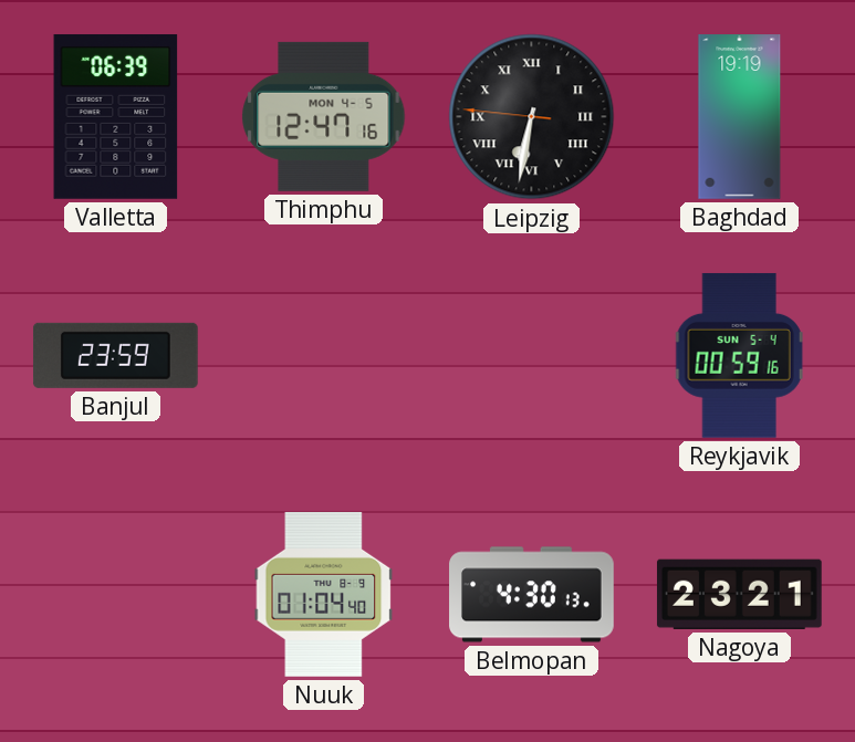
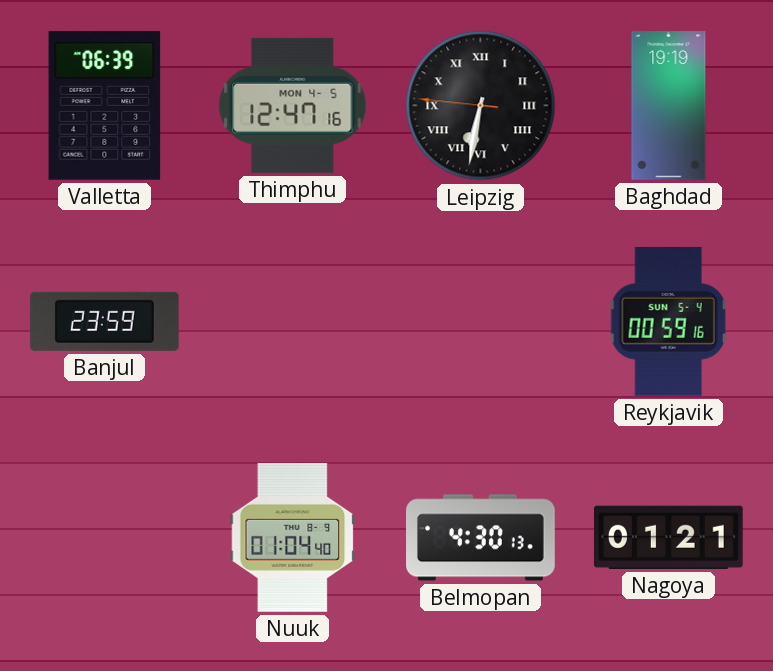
Nagoya: 23:21 -> 01:21 (668, 537)
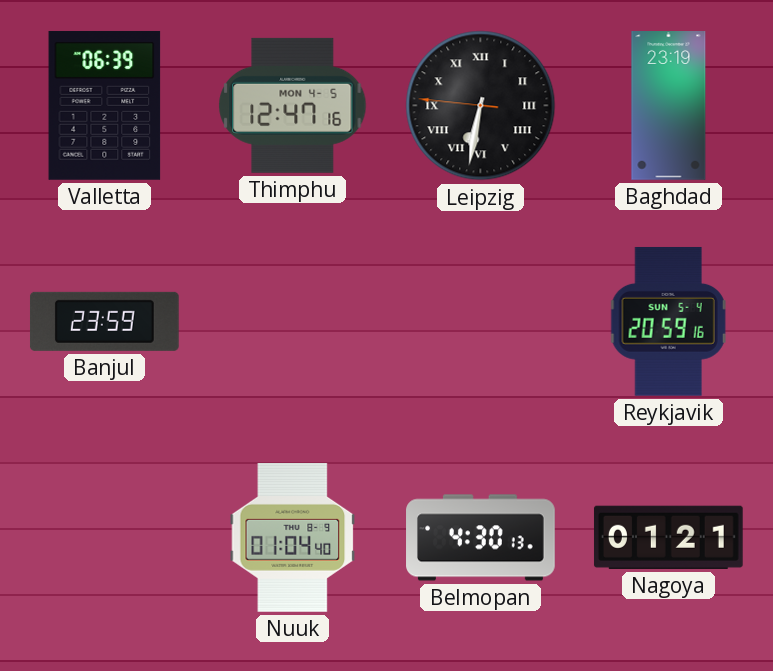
Baghdad: 19:19 -> 23:19 (669, 106)
Reykjavik: 00:59 -> 20:59 (668, 321)
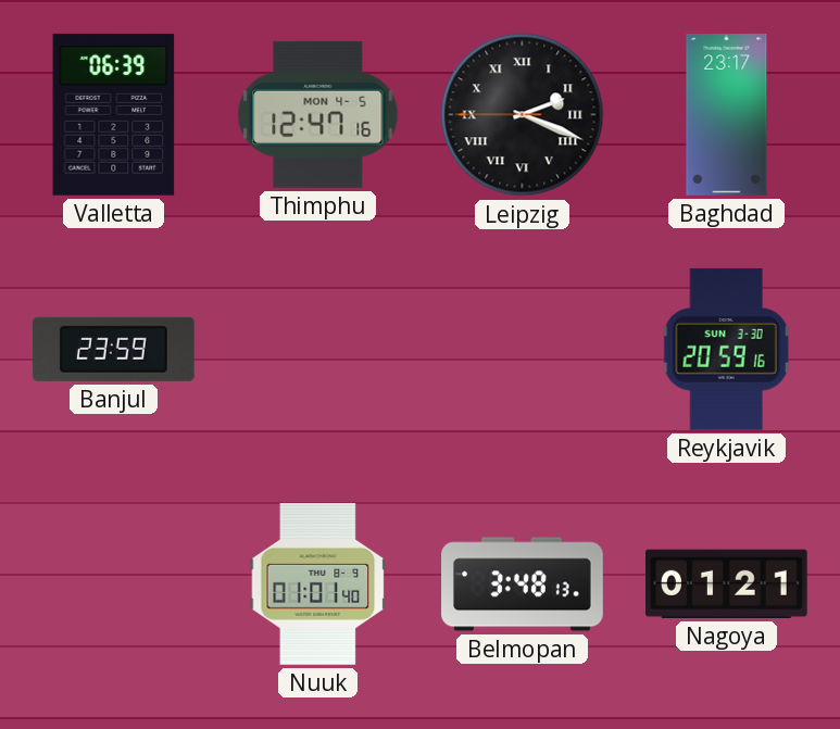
Leipzig: 6:31 -> 2:18 (523, 115)
Baghdad: 23:19 -> 23:17 (727, 115)
Reykjavik date: SUN 5-4 -> SUN 3-30 (726, 349)
Nuuk: 01:04 -> 01:01 (318, 585)
Belmopan: 4:30 -> 3:48 (523, 585)
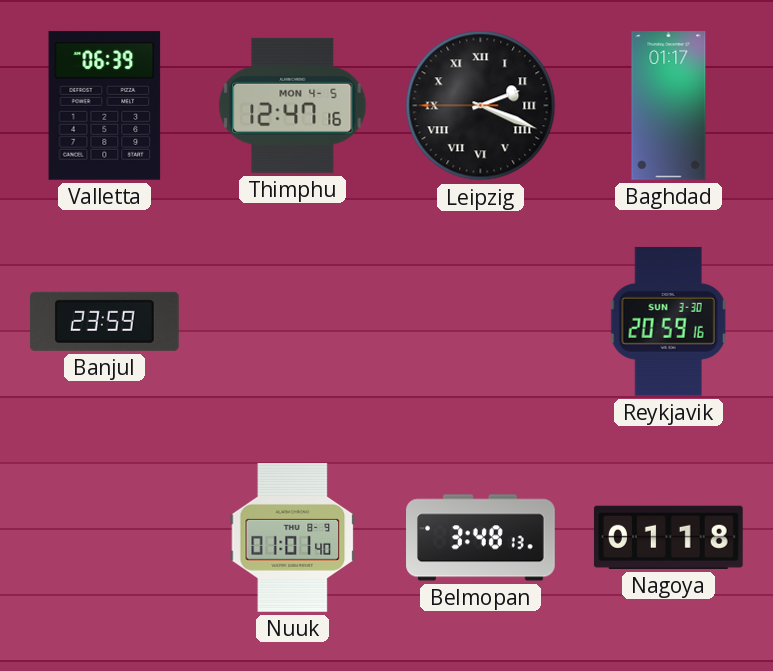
Baghdad: 23:17 -> 01:17 (669, 106)
Nagoya: 01:21 -> 01:18 (668, 537)
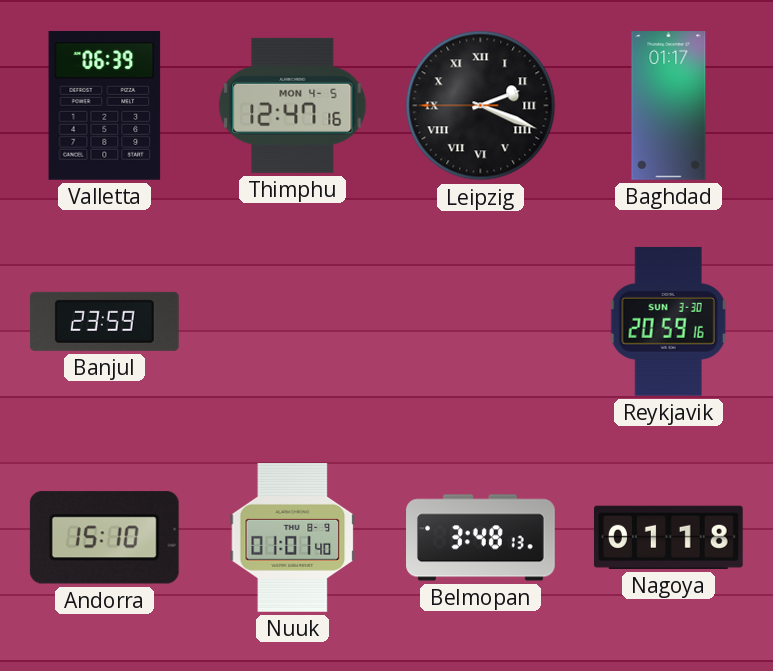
Andorra: none -> 15:10 (104, 538)
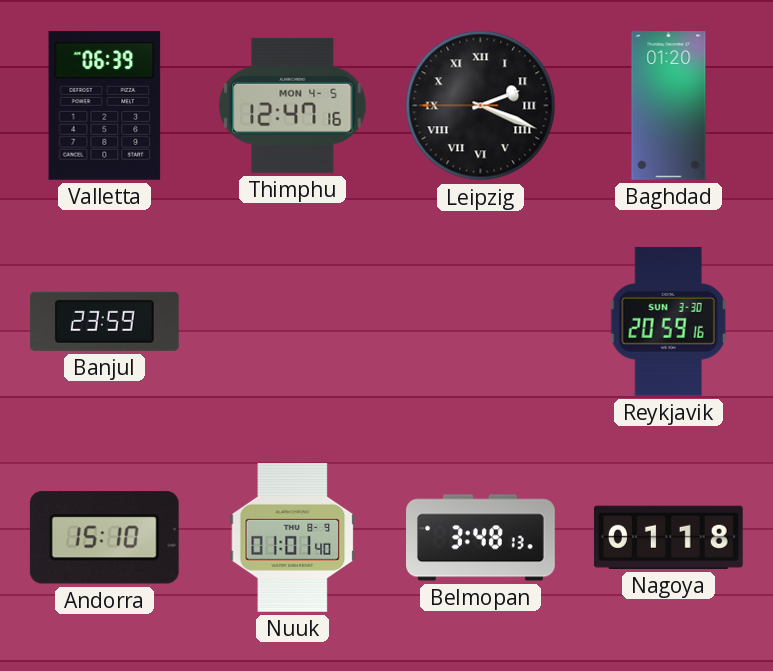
Baghdad: 01:17 -> 01:20 (669, 106)
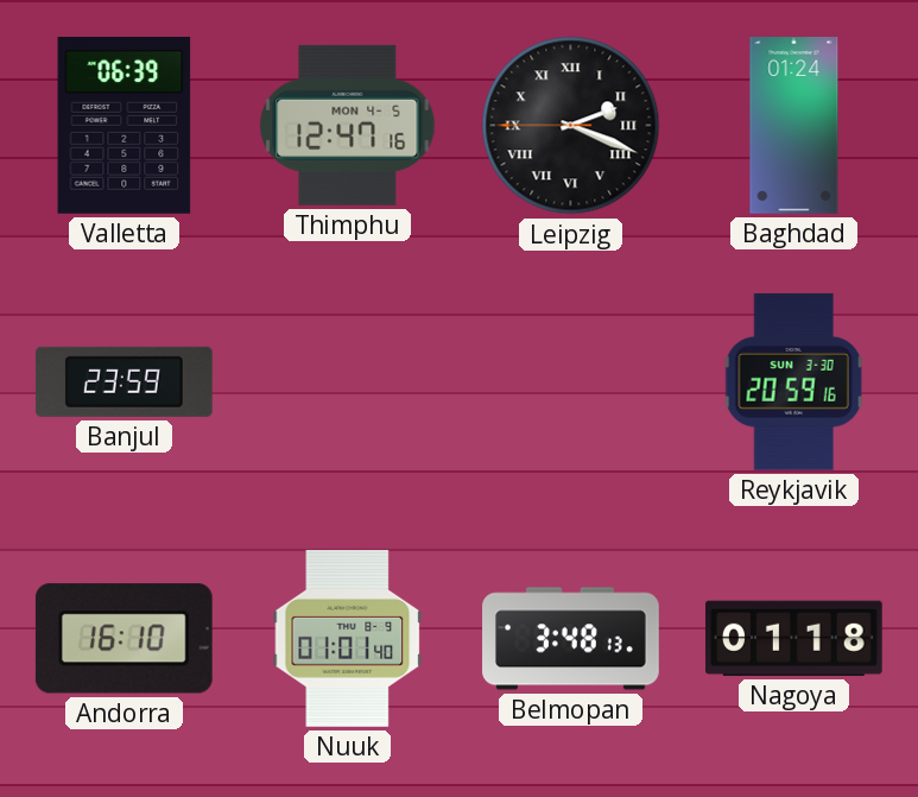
Baghdad: 01:20 -> 01:24 (794, 126)
Andorra: 15:10 -> 16:10 (124, 639)
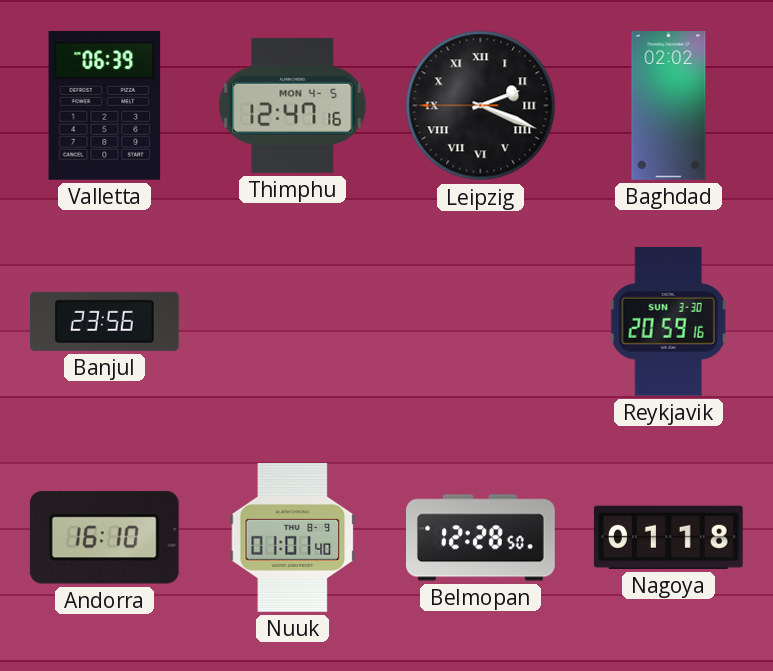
Baghdad: 01:24 -> 02:02 (669, 106)
Banjul: 23:59 -> 23:56 (104, 321)
Belmopan: 3:48 -> 12:28 (481, 538)
